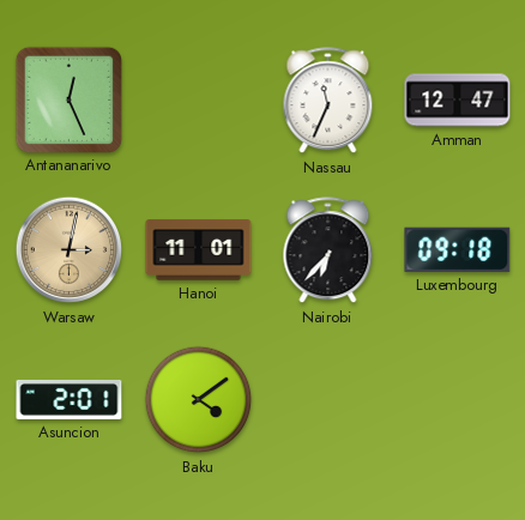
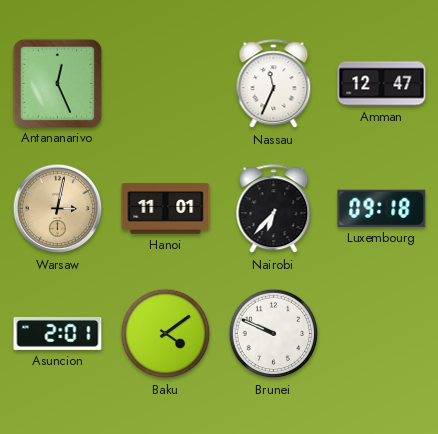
Brunei: none -> 9:49 (274, 334)
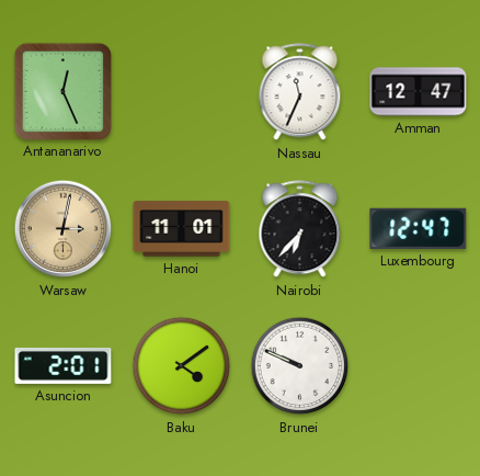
Luxembourg: 09:18 -> 12:47 (419, 228)
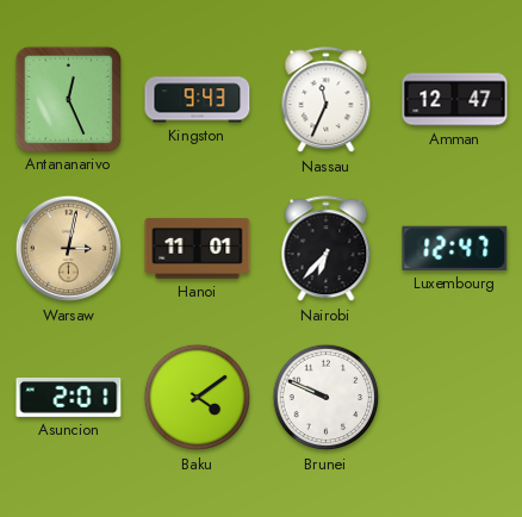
Kingston: none -> 9:43 (198, 100)
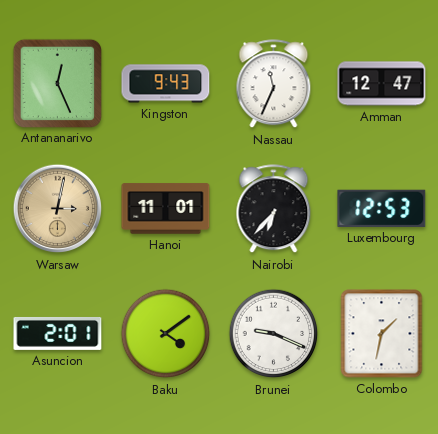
Luxembourg: 12:47 -> 12:53 (382, 208)
Brunei: 9:49 -> 9:19 (274, 334)
Colombo: none -> 1:32 (382, 334)
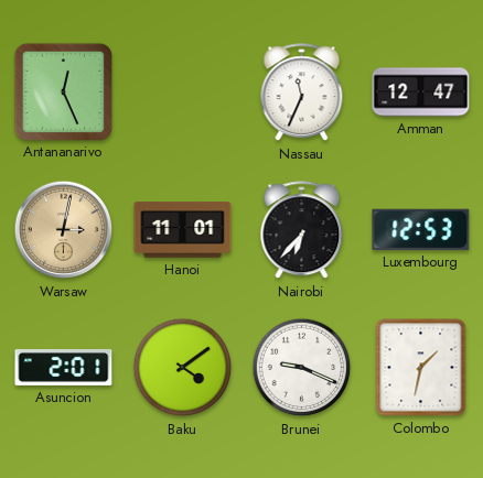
Kingston: 9:43 -> none (166, 84)
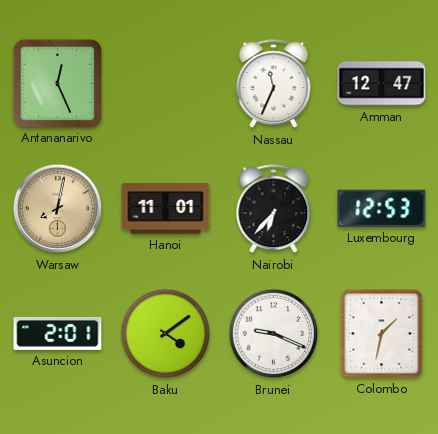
Warsaw: 3:02 -> 8:02 (58, 209)
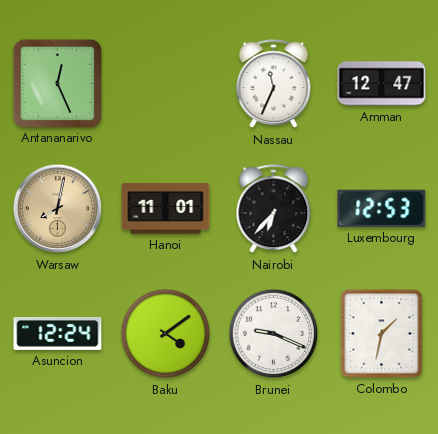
Asuncion: 2:01 -> 12:24 (58, 333)
